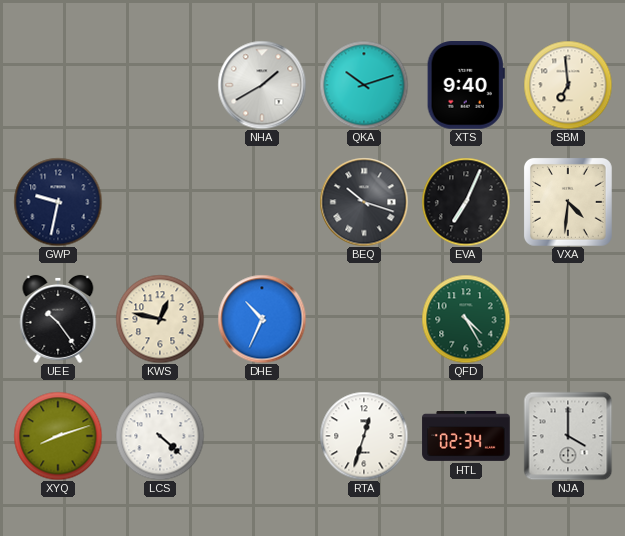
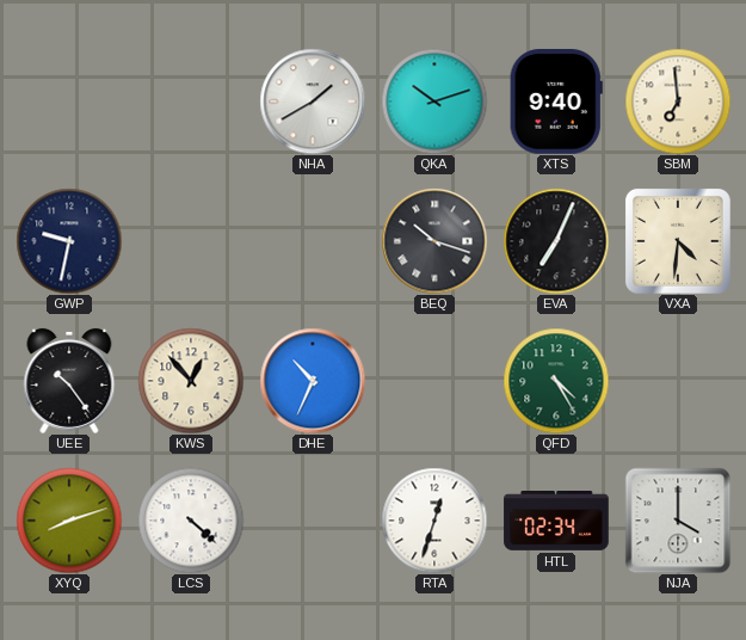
KWS: 12:47 -> 12:53 (191, 381)
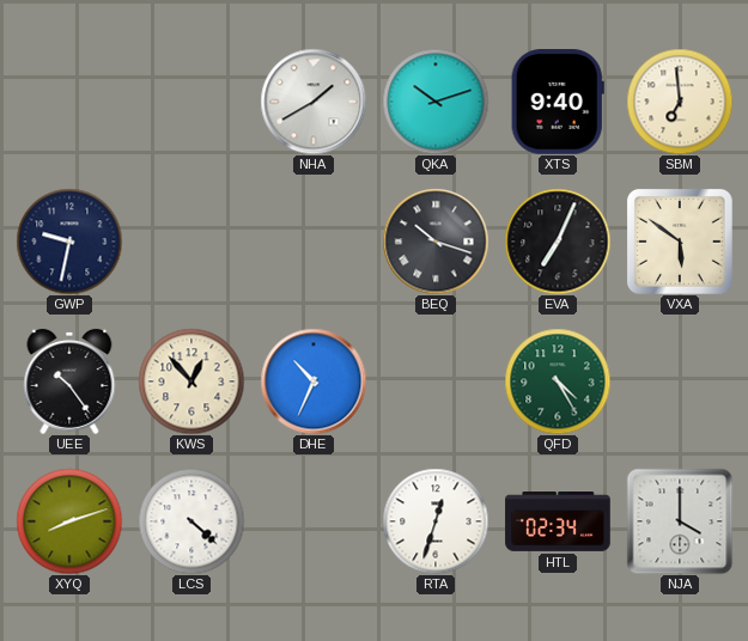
VXA: 4:31 -> 5:51 (680, 242)
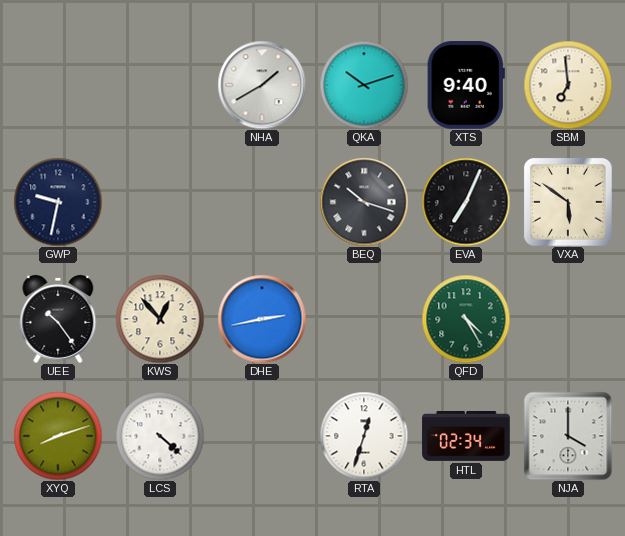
DHE: 10:34 -> 2:43 (262, 319)
